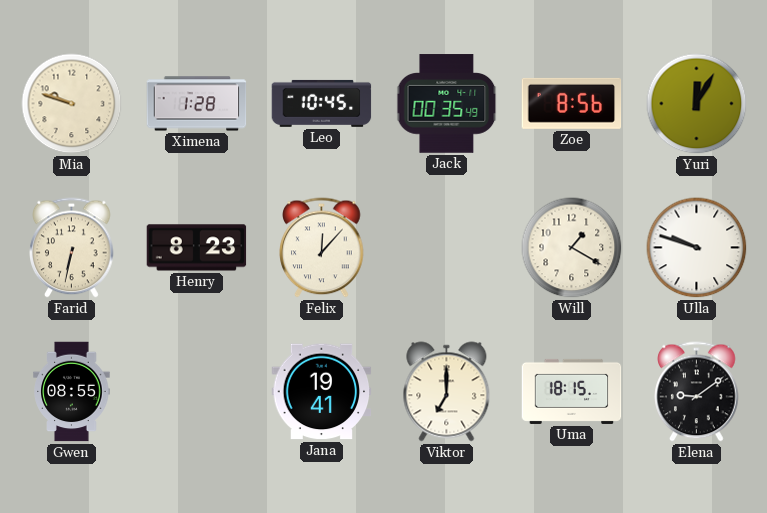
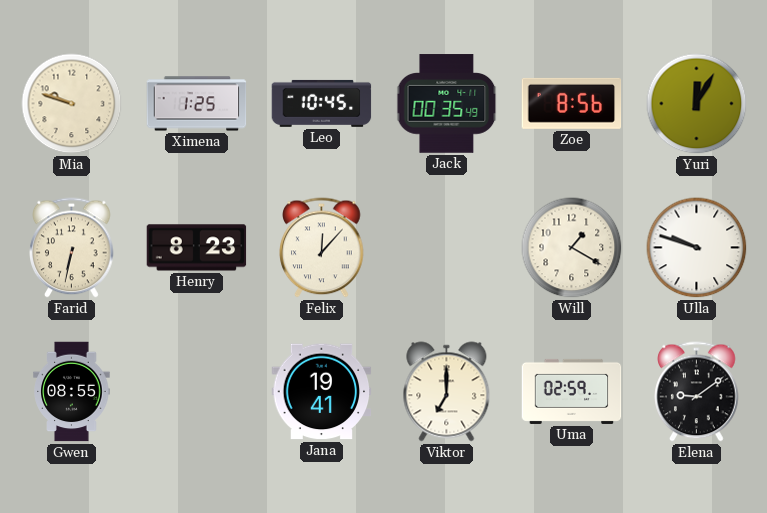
Ximena: 1:28 -> 1:25 (197, 104)
Uma: 18:15 -> 02:59 (572, 391)
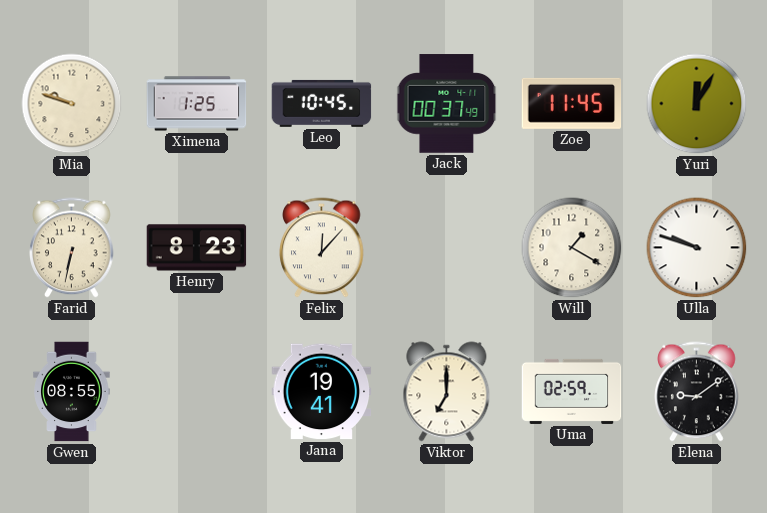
Jack: 00:35 -> 00:37 (447, 104)
Zoe: 8:56 -> 11:45 (572, 103)
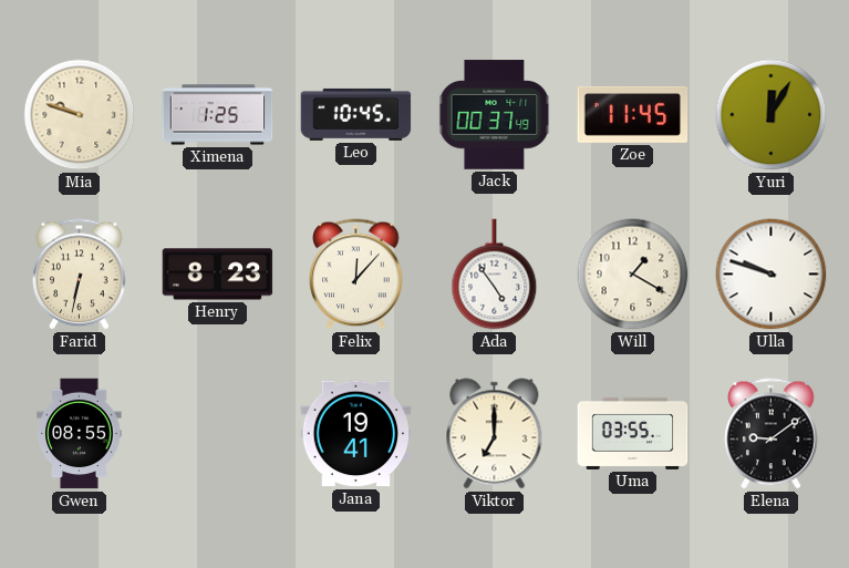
Ada: none -> 4:54 (495, 275)
Uma: 02:59 -> 03:55 (633, 433)
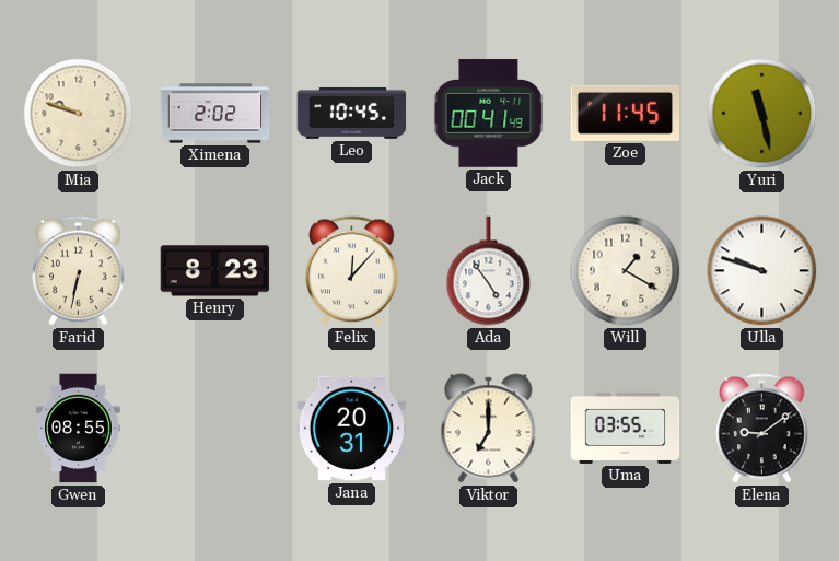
Ximena: 1:25 -> 2:02 (215, 114)
Jack: 00:37 -> 00:41 (489, 114)
Yuri: 12:05 -> 11:28 (762, 114)
Jana: 19:41 -> 20:31 (352, 429)
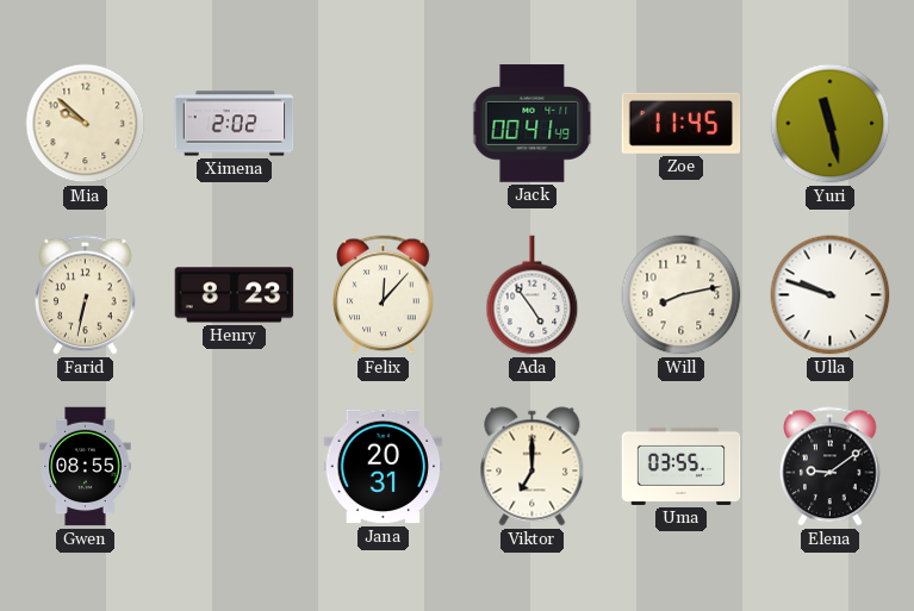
Mia: 9:48 -> 9:52 (86, 124)
Leo: 10:45 -> none (352, 113)
Will: 1:20 -> 8:13 (682, 295)
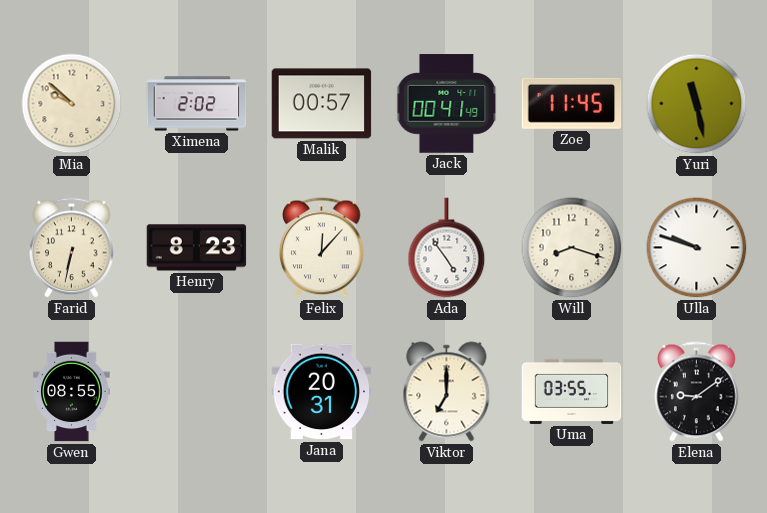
Malik: none -> 00:57 (322, 104)
Will: 8:13 -> 8:18 (572, 248)
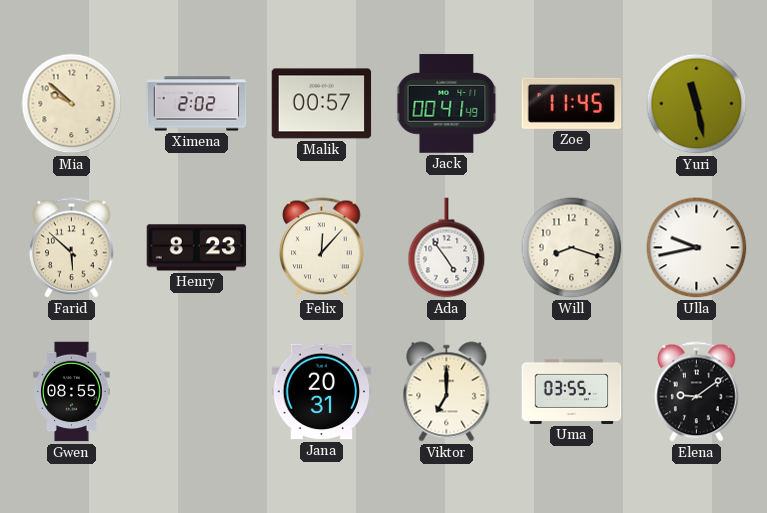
Farid: 6:32 -> 5:52 (72, 248)
Ulla: 9:48 -> 9:43 (697, 248)
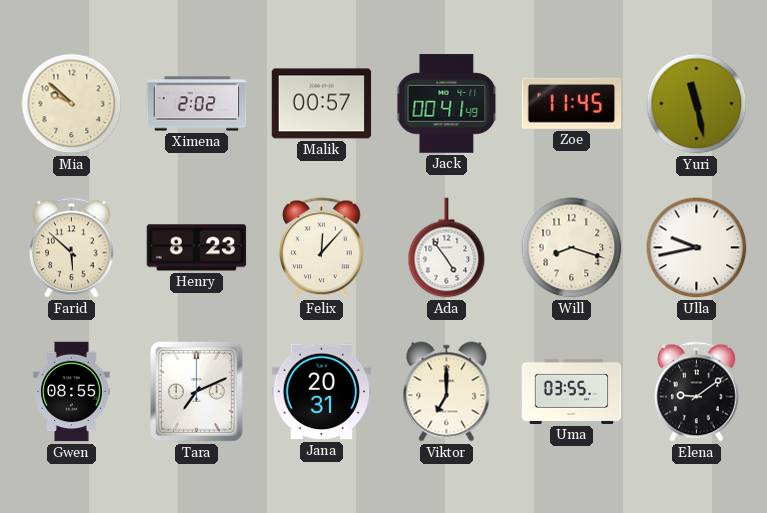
Tara: none -> 7:11 (197, 392)
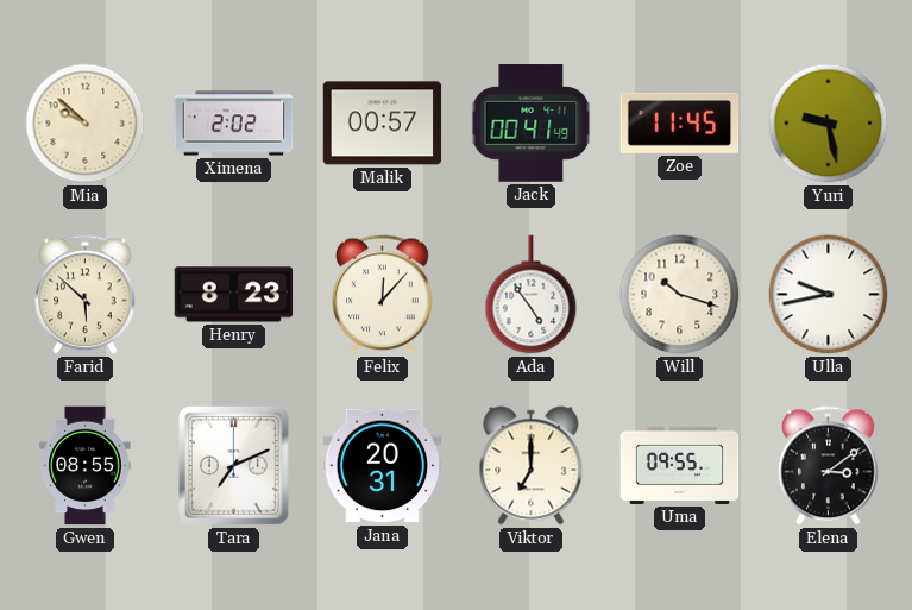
Yuri: 11:28 -> 9:28 (829, 124)
Will: 8:18 -> 10:18 (680, 295)
Uma: 03:55 -> 09:55 (680, 465)
Elena: 9:09 -> 3:09 (829, 466)
